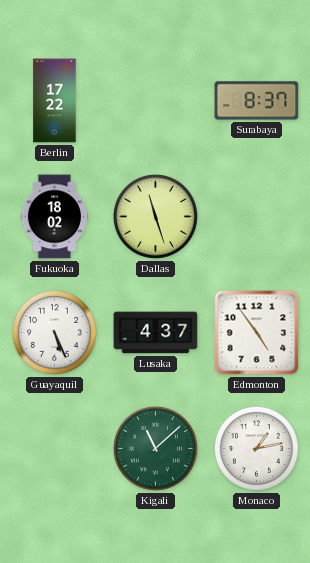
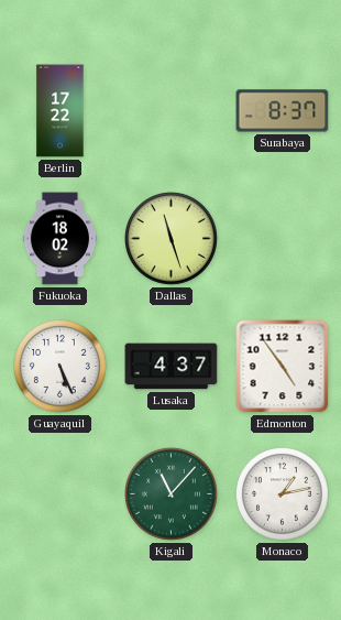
Kigali: 11:08 -> 11:07 (172, 494)
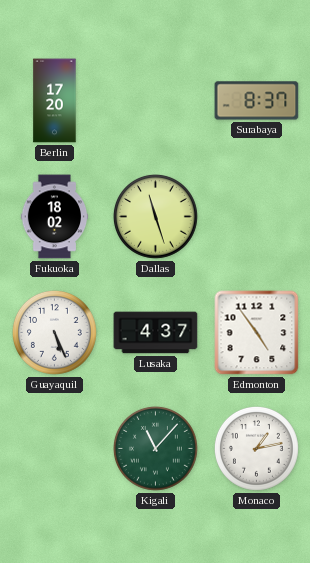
Berlin: 17:22 -> 17:20 (55, 101)
